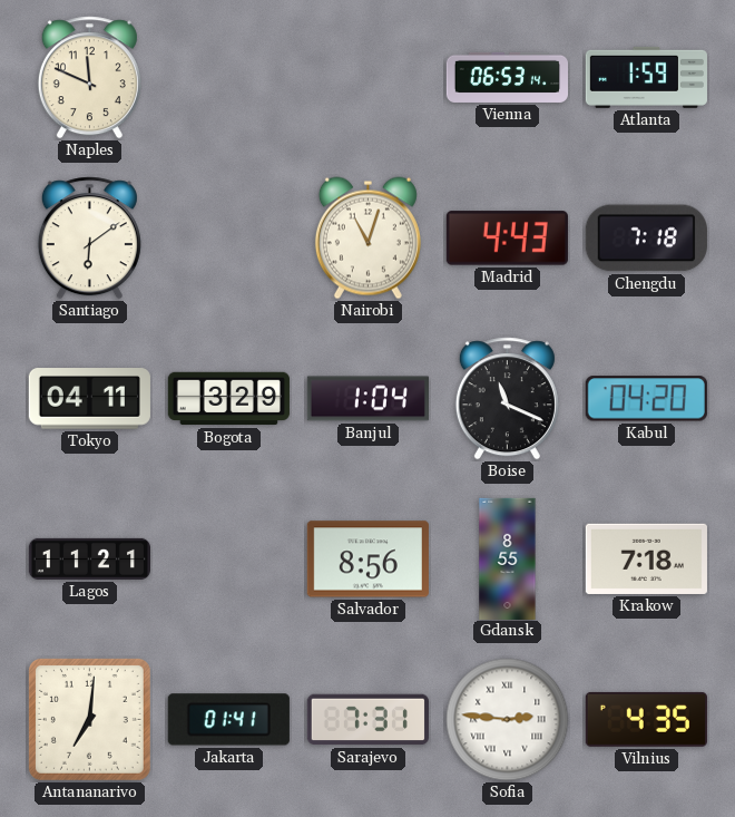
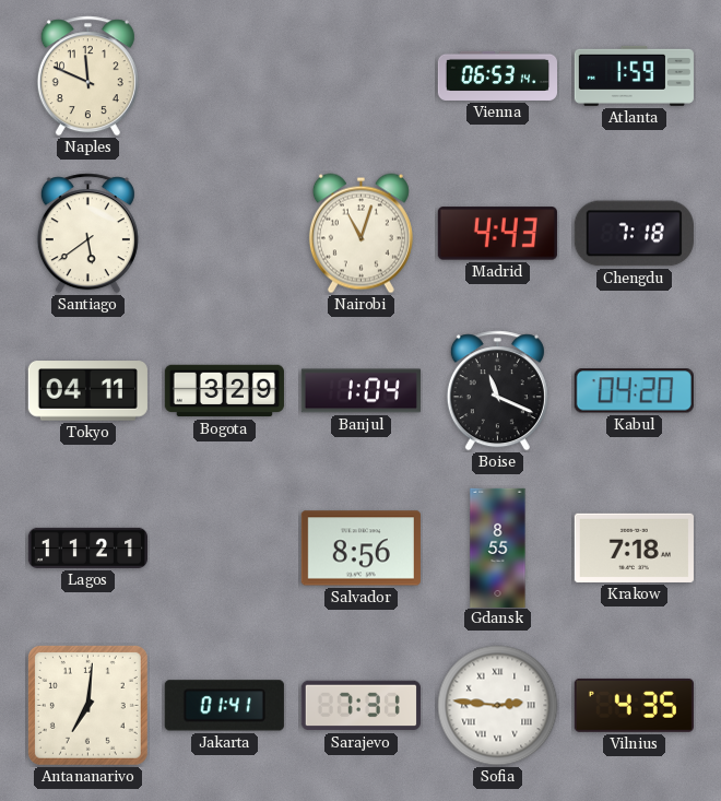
Santiago: 6:09 -> 5:39 (87, 234)
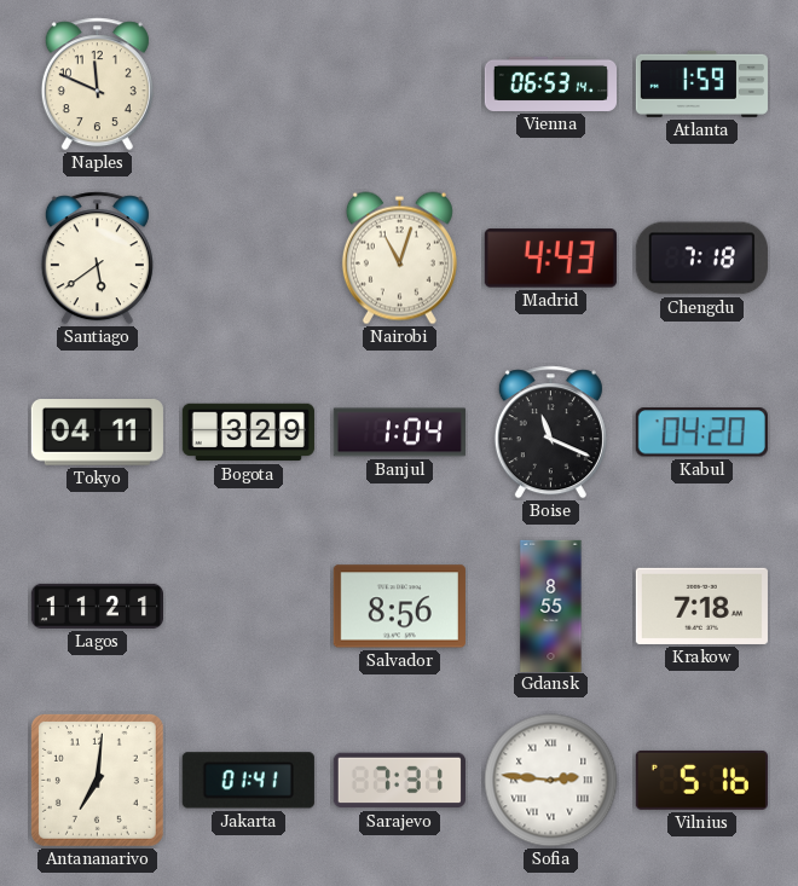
Vilnius: 4:35 -> 5:16 (701, 780)
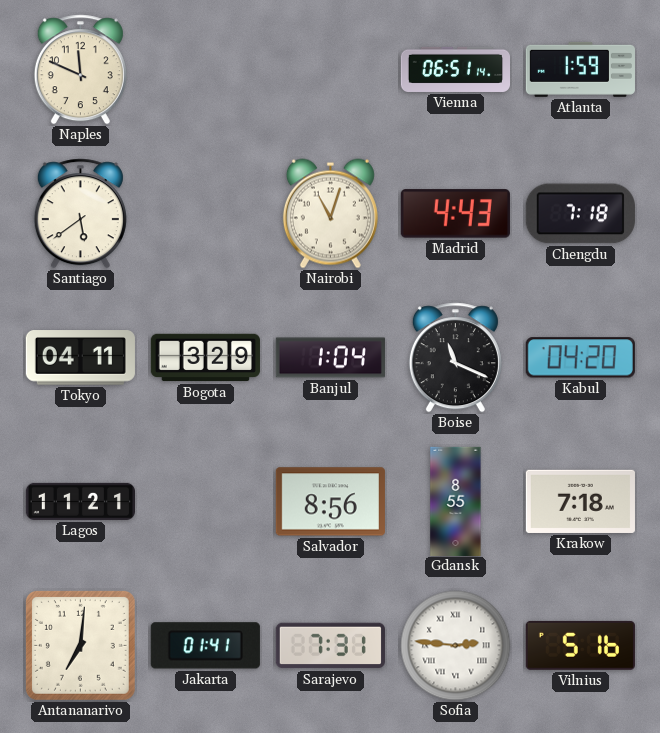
Vienna: 06:53 -> 06:51 (455, 69)
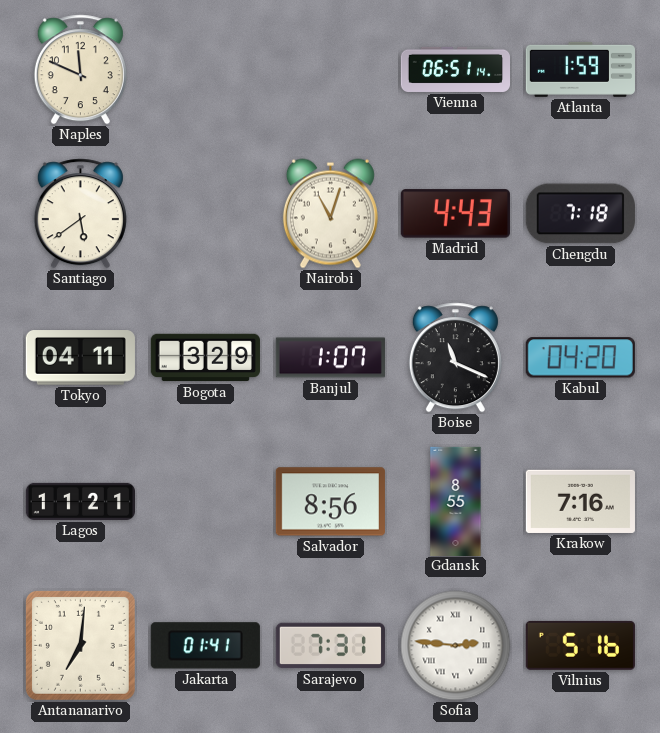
Banjul: 1:04 -> 1:07 (330, 358)
Krakow: 7:18 -> 7:16 (580, 501)
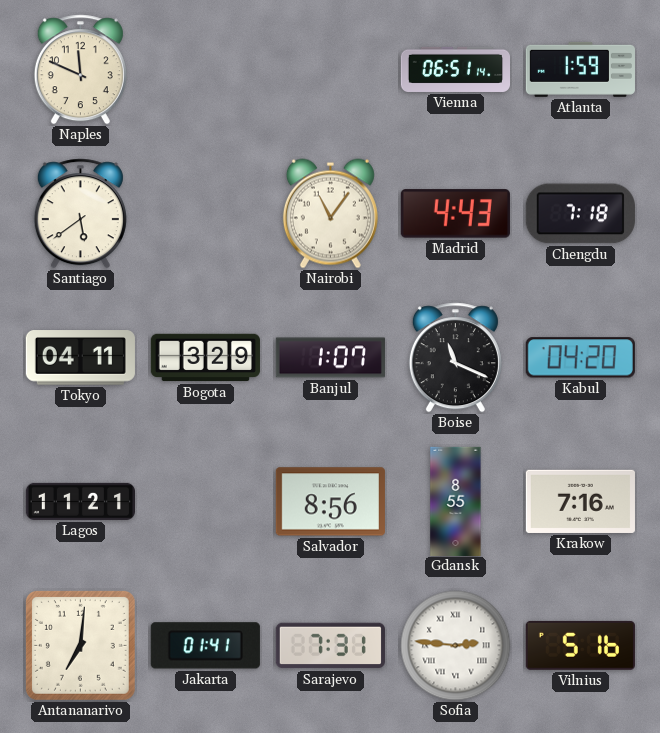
Nairobi: 11:03 -> 11:06 (330, 214)
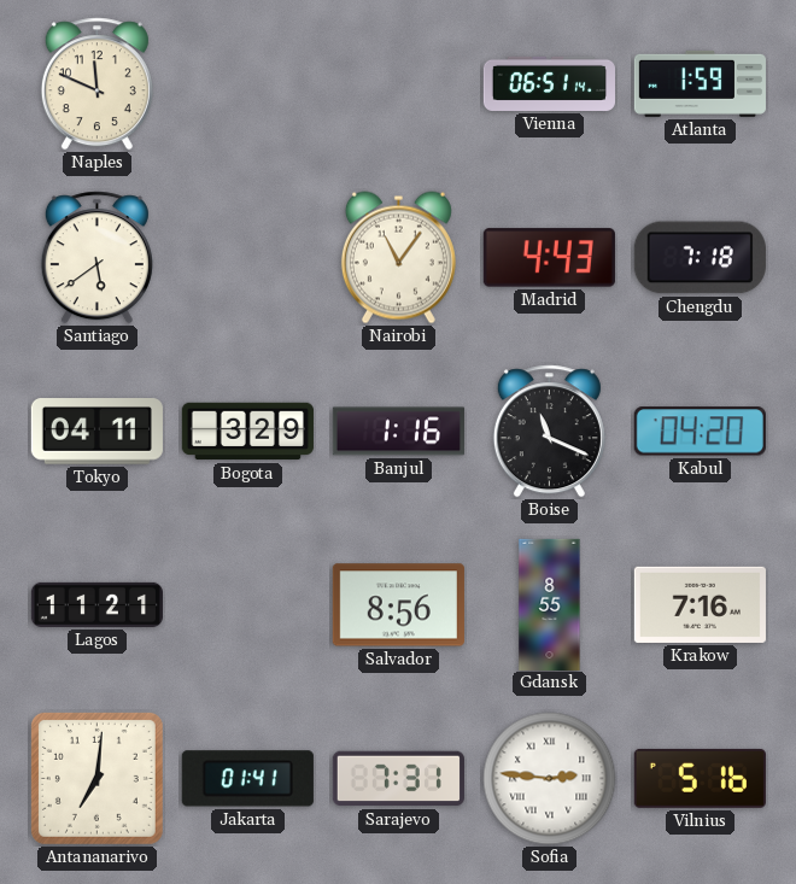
Banjul: 1:07 -> 1:16 (398, 432)
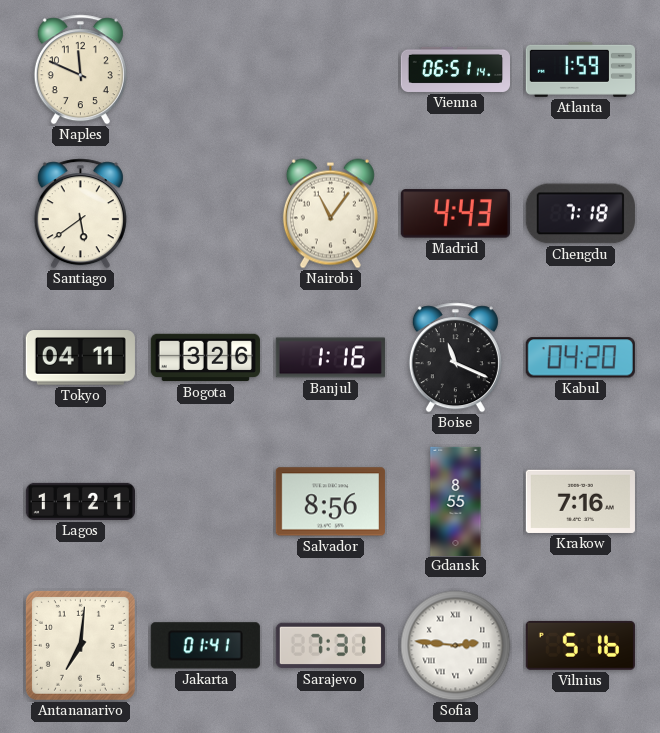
Bogota: 3:29 -> 3:26 (205, 358)
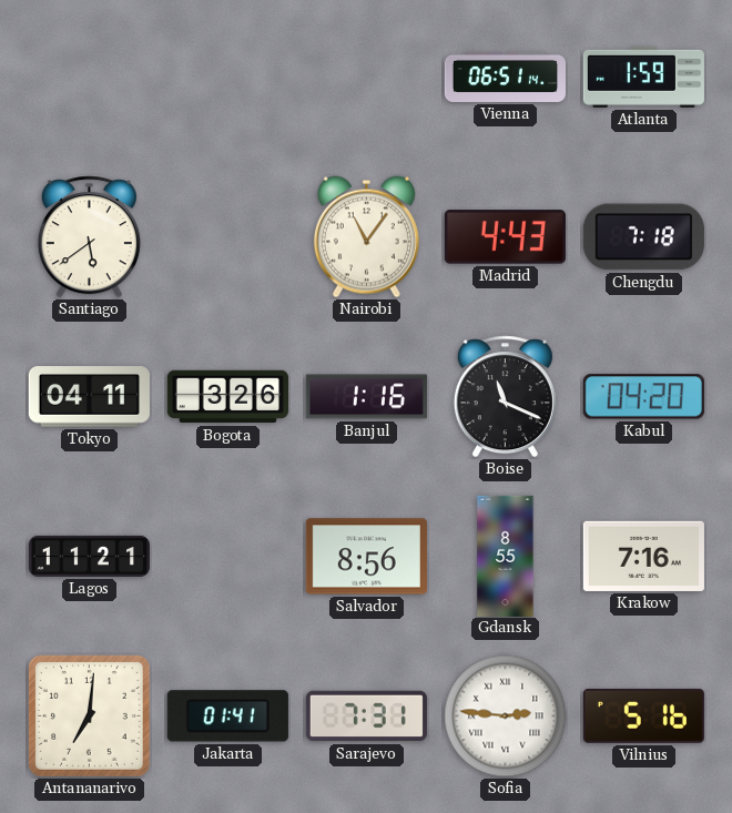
Naples: 11:49 -> none (80, 70)
